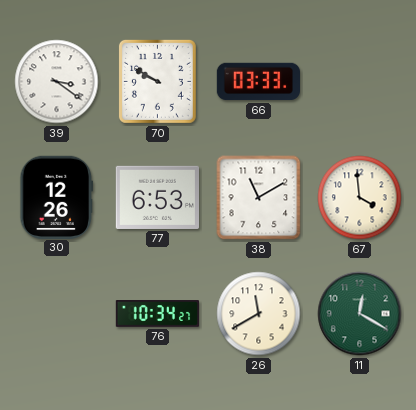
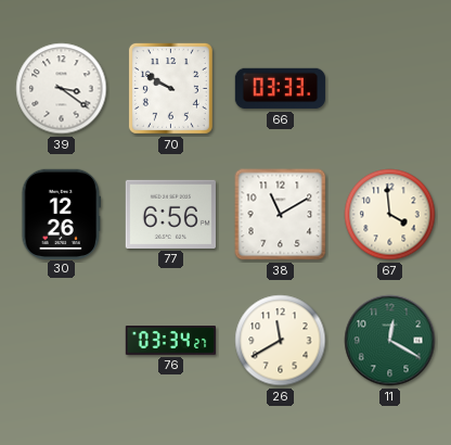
77: 6:53 -> 6:56 (170, 214)
76: 10:34 -> 03:34 (171, 341)
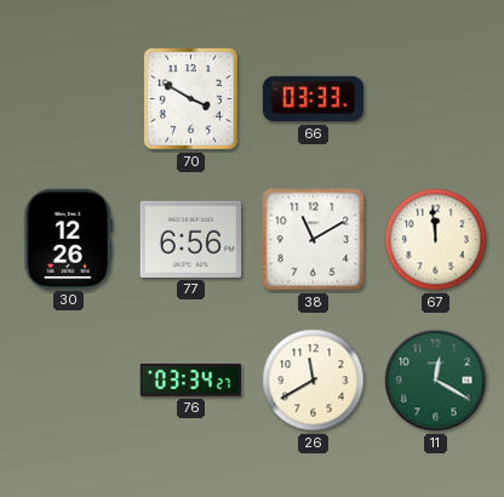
39: 3:21 -> none (62, 89)
70: 9:50 -> 3:50 (190, 98)
67: 3:59 -> 11:59 (436, 240)
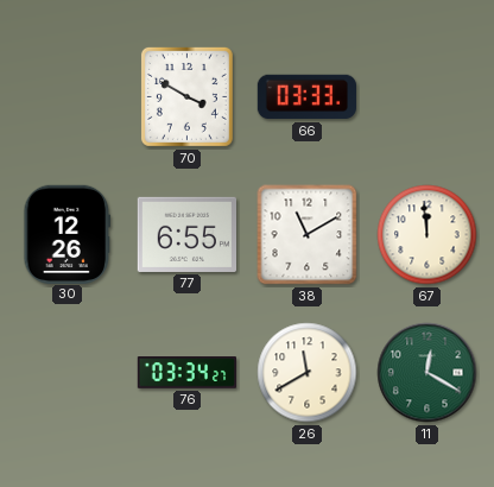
77: 6:56 -> 6:55 (186, 234)
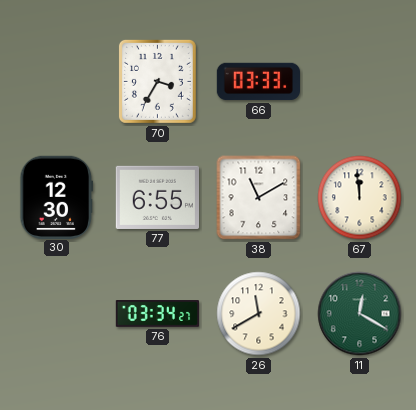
70: 3:50 -> 3:35 (157, 81)
30: 12:26 -> 12:30 (57, 197)
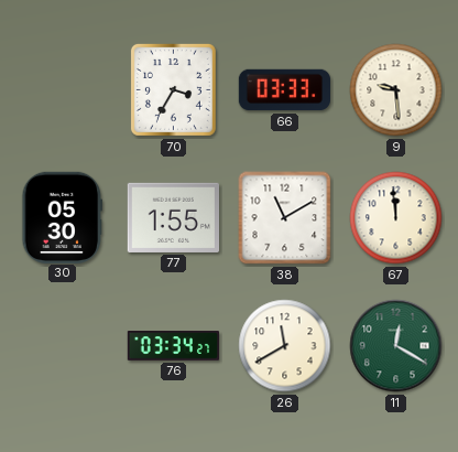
9: none -> 9:29 (396, 90)
30: 12:30 -> 05:30 (63, 217)
77: 6:55 -> 1:55 (173, 217)
